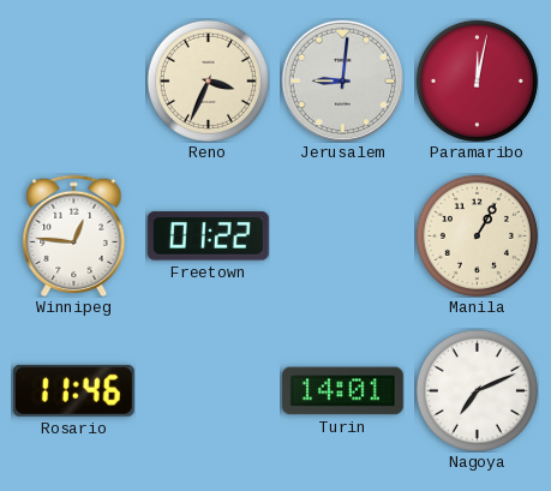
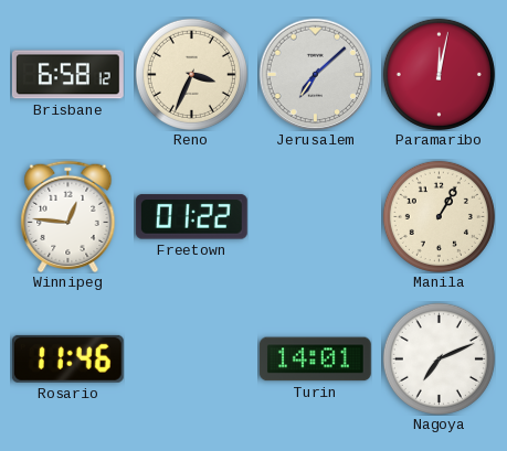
Brisbane: none -> 6:58 (67, 75)
Jerusalem: 9:01 -> 7:08 (315, 74)
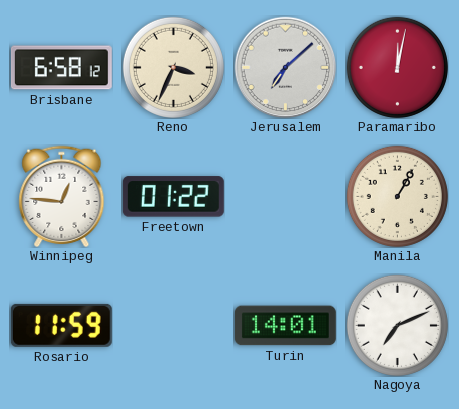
Rosario: 11:46 -> 11:59 (61, 325)
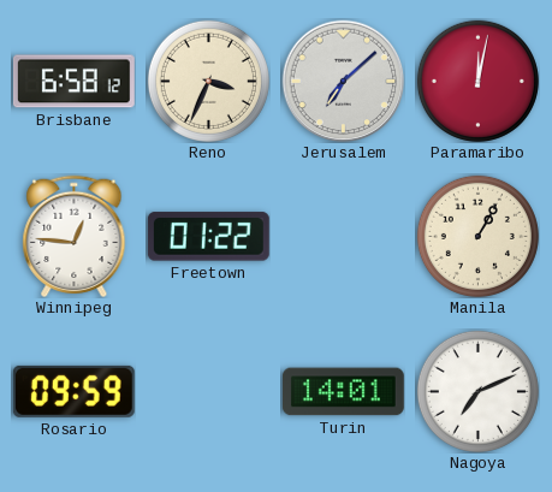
Rosario: 11:59 -> 09:59 (73, 391)
